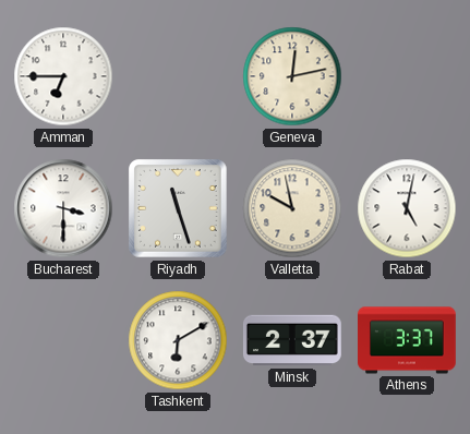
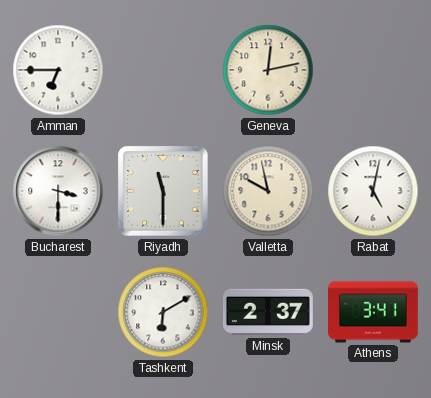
Riyadh: 11:27 -> 11:30 (164, 192)
Athens: 3:37 -> 3:41 (374, 312)
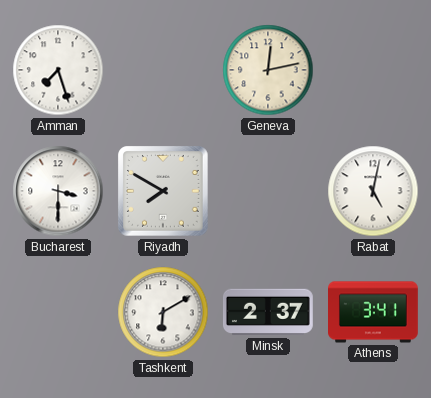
Amman: 6:45 -> 7:27 (58, 70)
Riyadh: 11:30 -> 7:50 (164, 192)
Valletta: 9:58 -> none (268, 191)
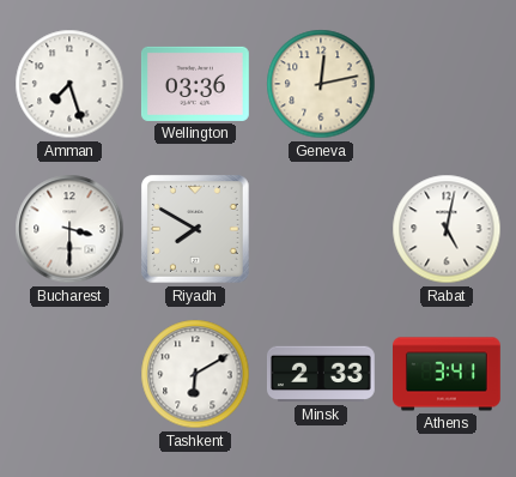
Wellington: none -> 03:36 (195, 84)
Minsk: 2:37 -> 2:33 (321, 374)
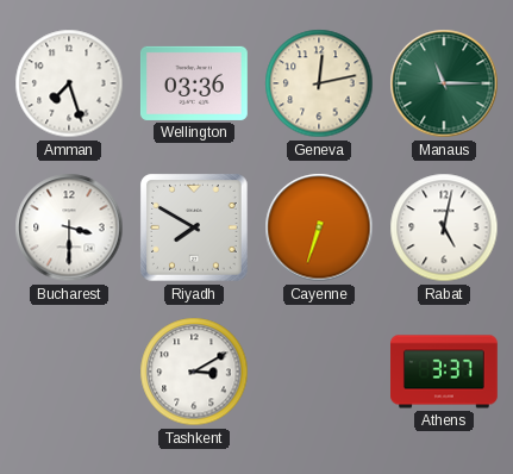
Manaus: none -> 11:15 (444, 83)
Cayenne: none -> 6:33 (319, 227)
Tashkent: 6:10 -> 3:10 (194, 372)
Minsk: 2:33 -> none (321, 374)
Athens: 3:41 -> 3:37 (445, 372)
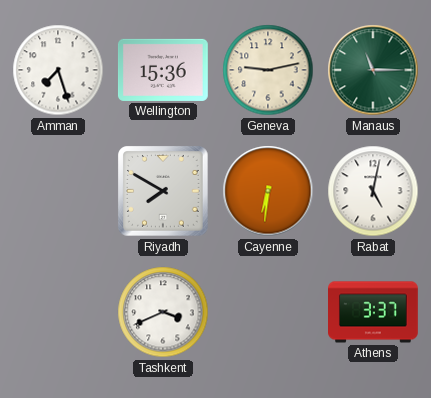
Wellington: 03:36 -> 15:36 (163, 70)
Geneva: 12:13 -> 9:13 (268, 70)
Bucharest: 3:30 -> none (69, 227)
Cayenne: 6:33 -> 6:31 (268, 191)
Tashkent: 3:10 -> 3:41 (163, 312)
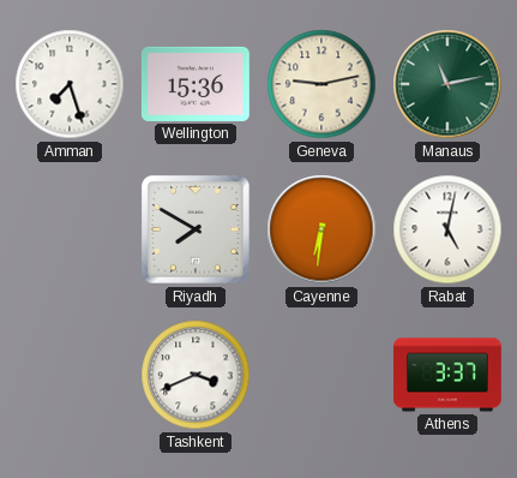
Manaus: 11:15 -> 11:13 (447, 84)
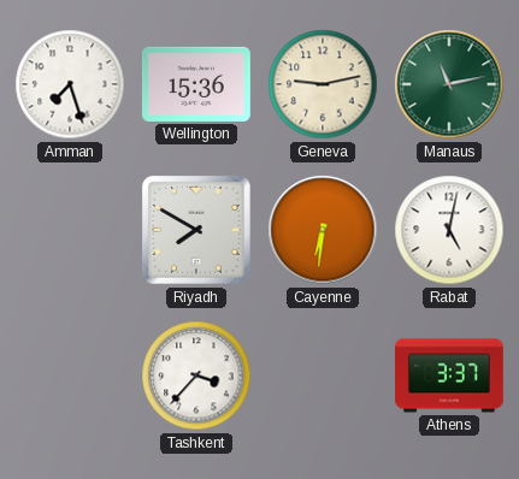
Tashkent: 3:41 -> 3:37 (196, 375)
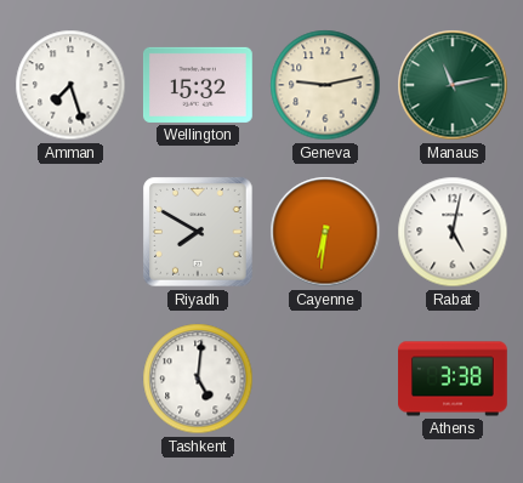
Wellington: 15:36 -> 15:32 (198, 85)
Tashkent: 3:37 -> 5:01 (198, 379)
Athens: 3:37 -> 3:38 (454, 379)
